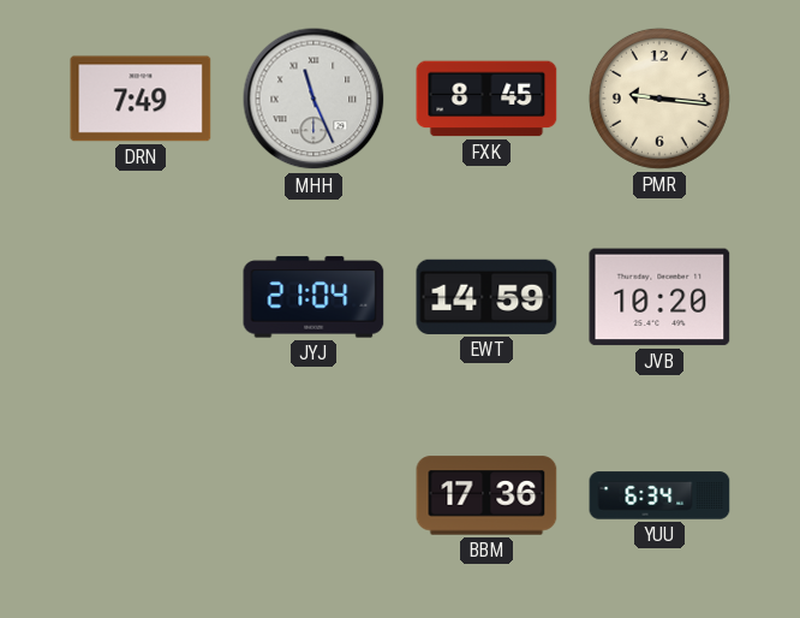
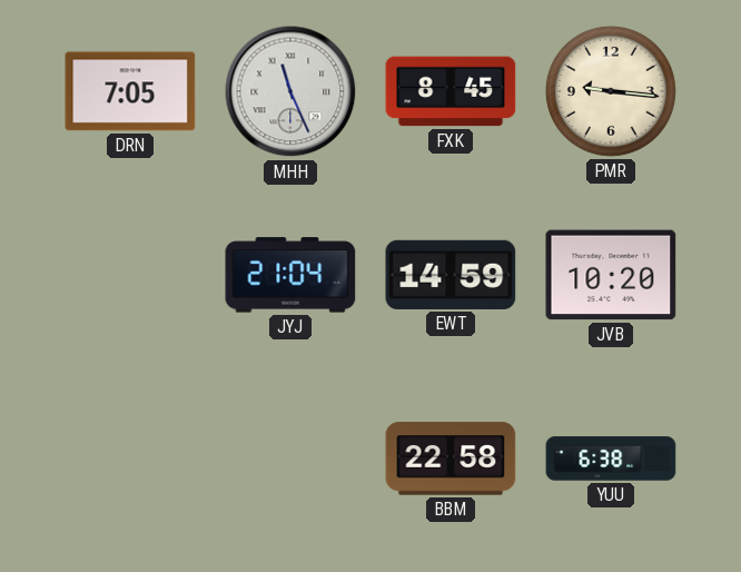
DRN: 7:49 -> 7:05 (130, 91)
BBM: 17:36 -> 22:58 (451, 458)
YUU: 6:34 -> 6:38 (611, 458)
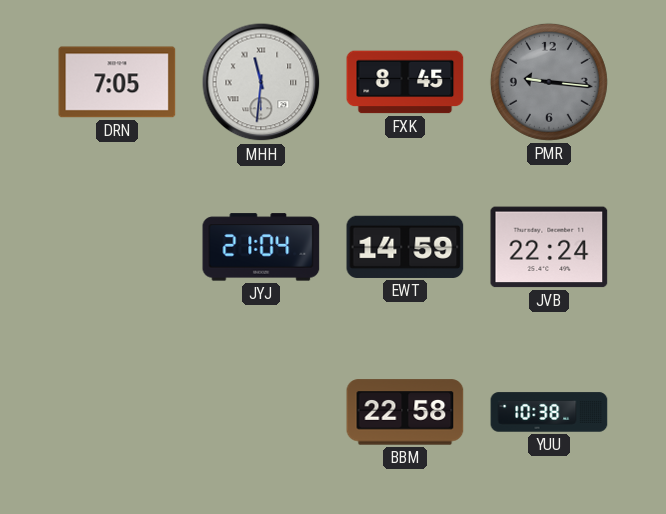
MHH: 11:26 -> 11:31 (261, 82)
PMR dial: cream -> grey (549, 82)
JVB: 10:20 -> 22:24 (549, 247)
YUU: 6:38 -> 10:38 (549, 412)
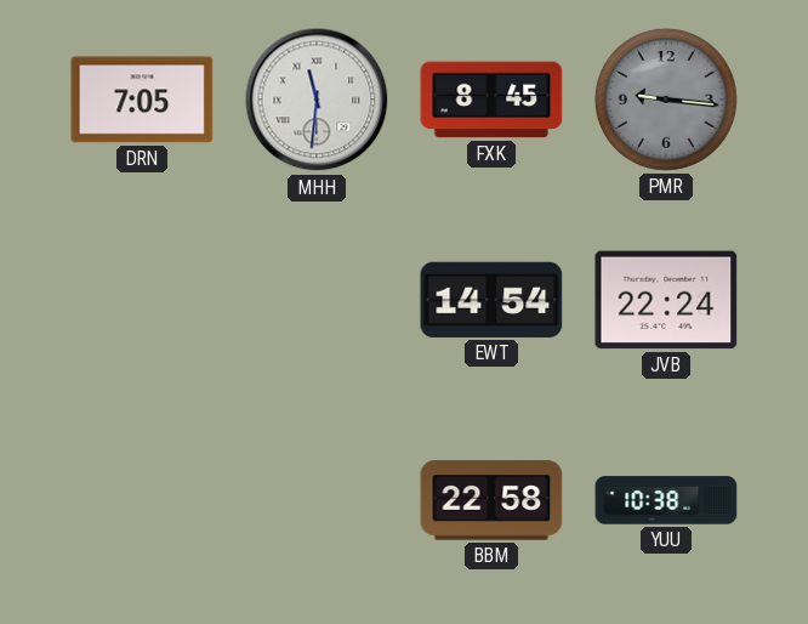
JYJ: 21:04 -> none (261, 247)
EWT: 14:59 -> 14:54 (491, 300)
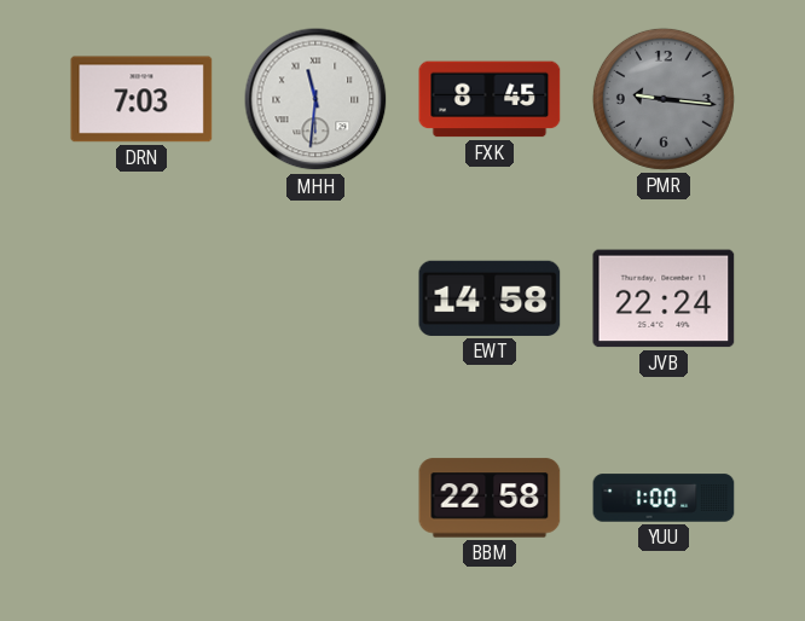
DRN: 7:05 -> 7:03 (141, 99)
EWT: 14:54 -> 14:58 (490, 298)
YUU: 10:38 -> 1:00 (664, 498)
